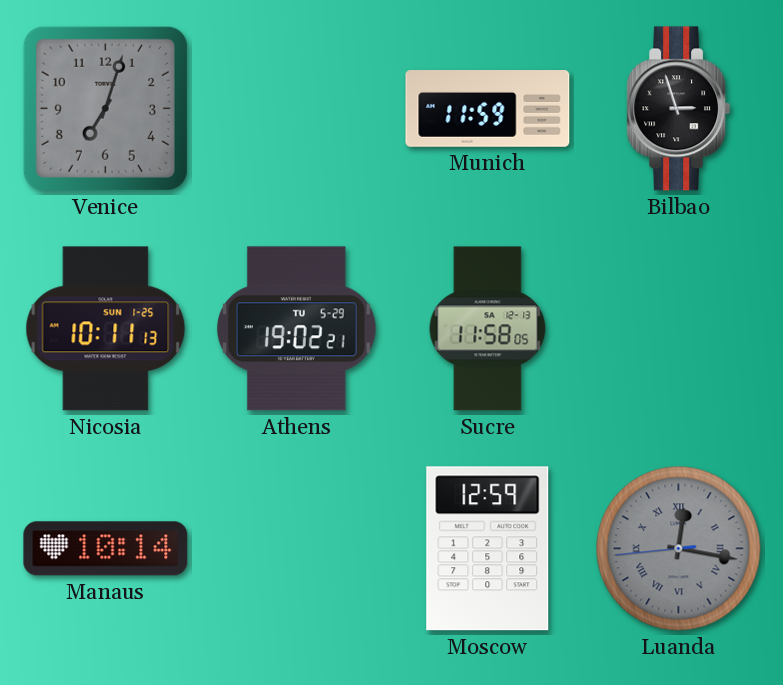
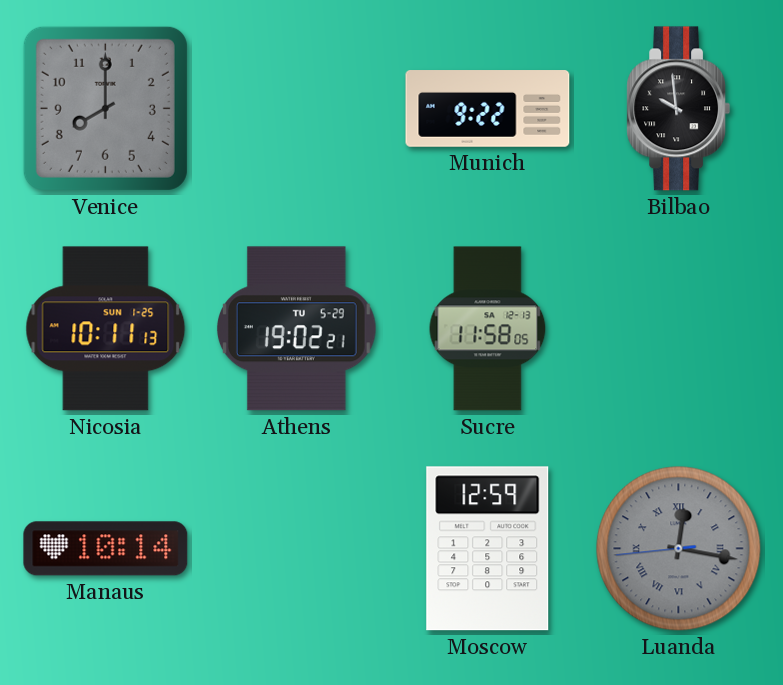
Venice: 7:03 -> 8:00 (105, 108)
Munich: 11:59 -> 9:22 (488, 109)
Bilbao: 2:57 -> 9:59 (679, 109)
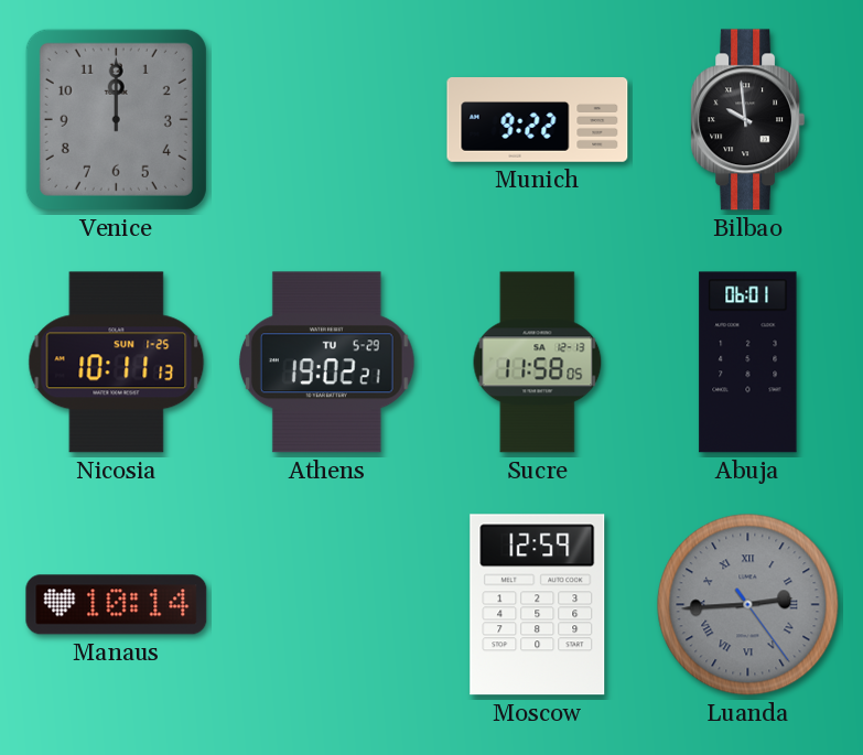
Venice: 8:00 -> 12:00 (116, 119)
Abuja: none -> 06:01 (748, 363)
Luanda: 12:16 -> 2:44 (748, 605)
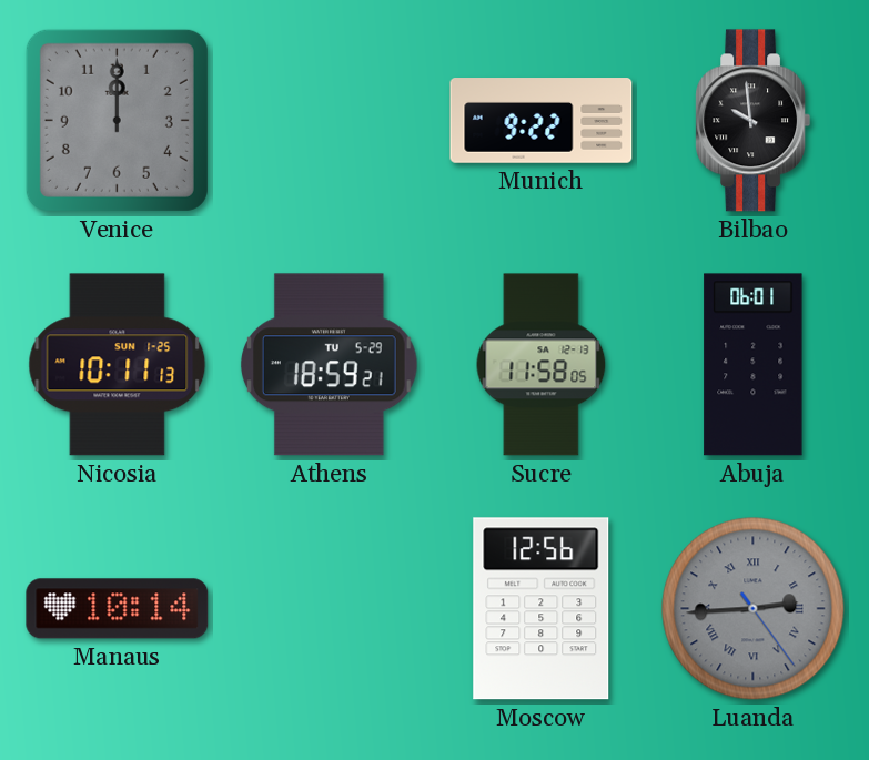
Athens: 19:02 -> 18:59 (329, 365)
Moscow: 12:59 -> 12:56 (542, 609)
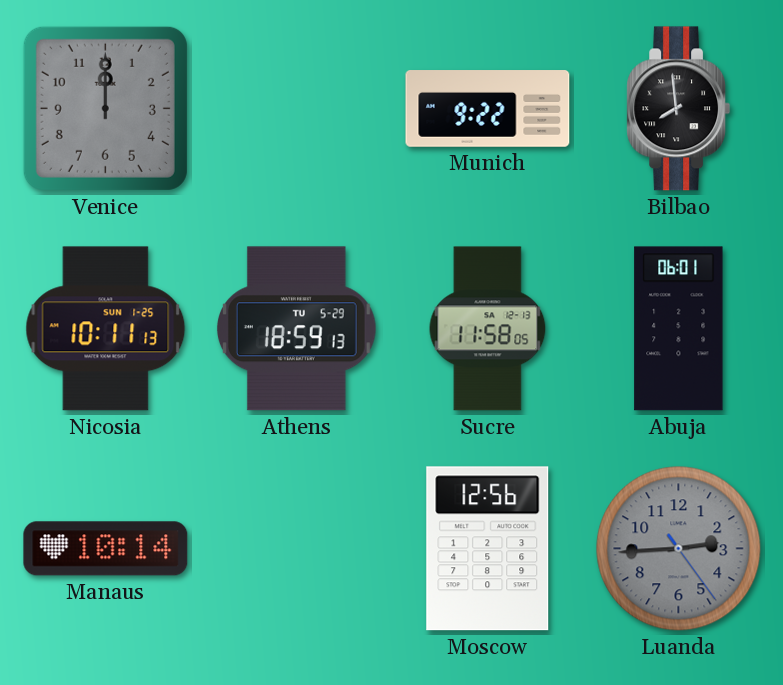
Bilbao: 9:59 -> 7:59 (679, 109)
Athens: 18:59:21 -> 18:59:13 (296, 329)
Luanda numerals: Roman -> Arabic (679, 549)
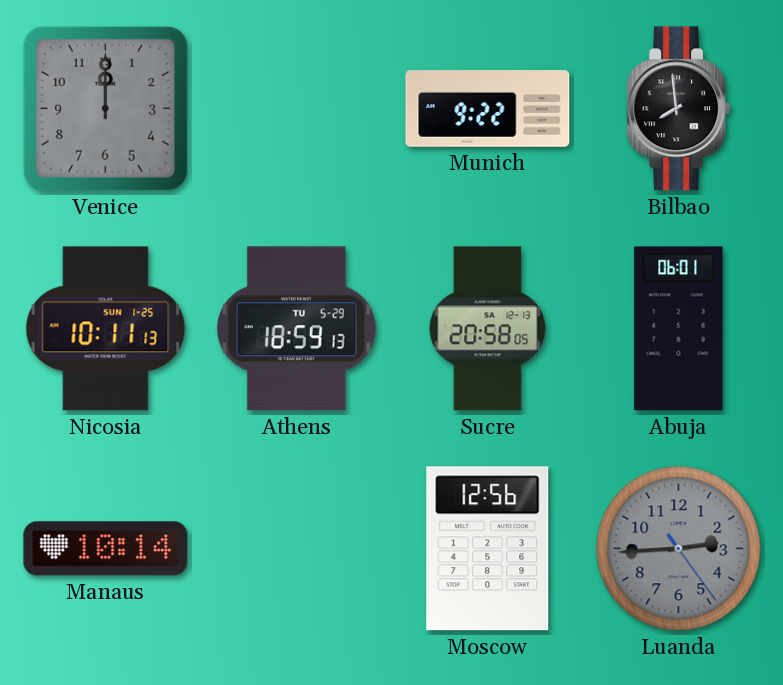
Sucre: 11:58 -> 20:58 (488, 329)
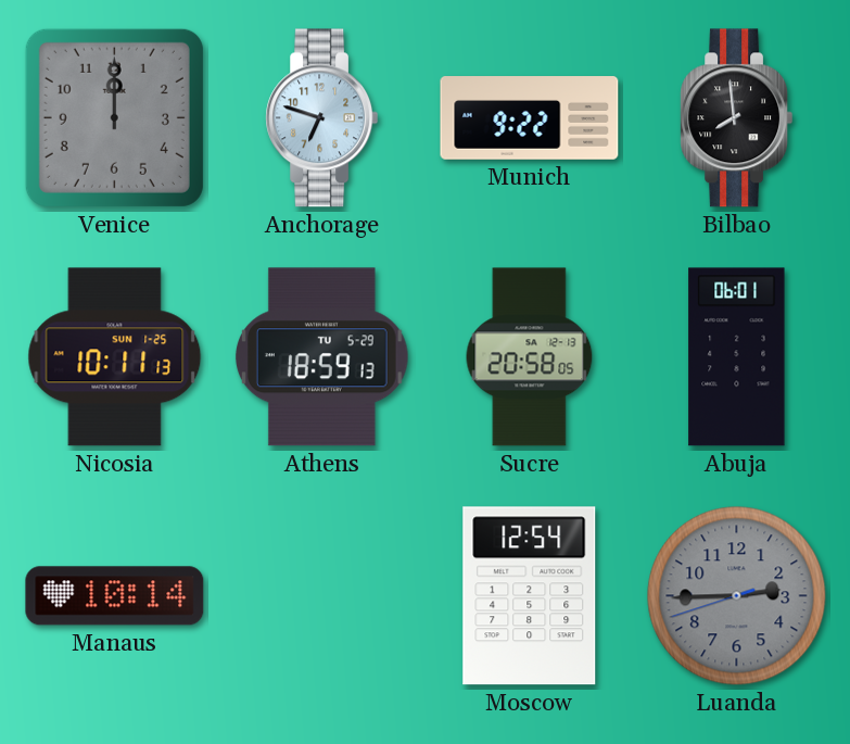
Anchorage: none -> 6:48 (322, 118)
Moscow: 12:56 -> 12:54 (530, 596)
Luanda: 2:44:24 -> 2:44:42 (737, 596)
